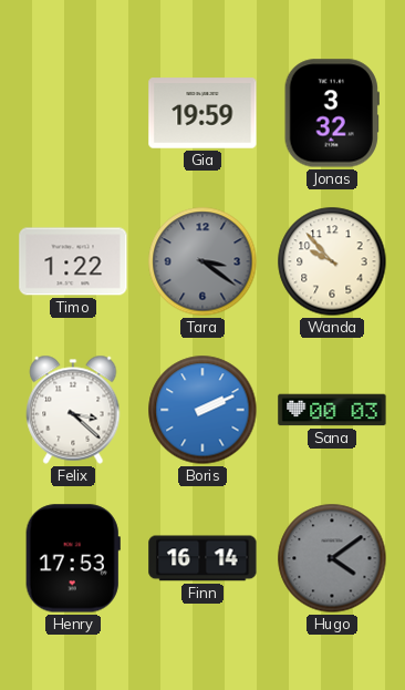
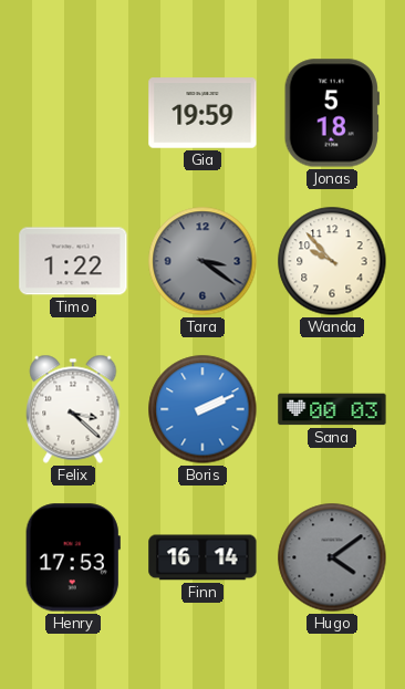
Jonas: 3:32 -> 5:18 (332, 113)
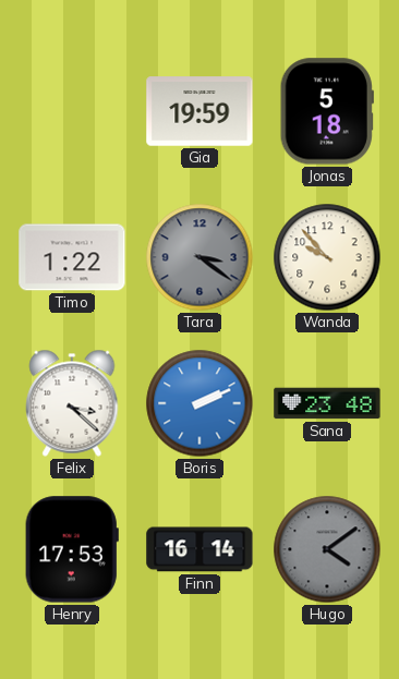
Sana: 00:03 -> 23:48 (327, 403)
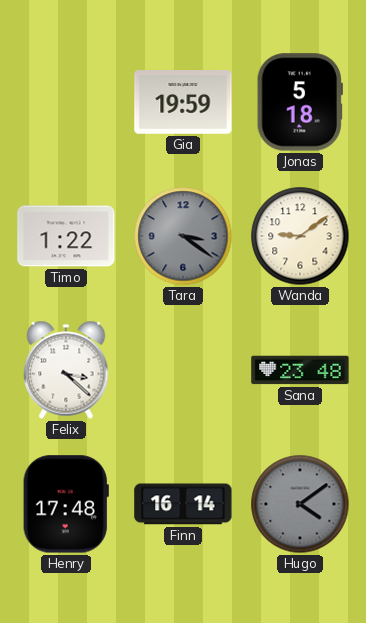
Wanda: 9:53 -> 9:09 (300, 236)
Boris: 2:11 -> none (199, 403)
Henry: 17:53 -> 17:48 (66, 504)
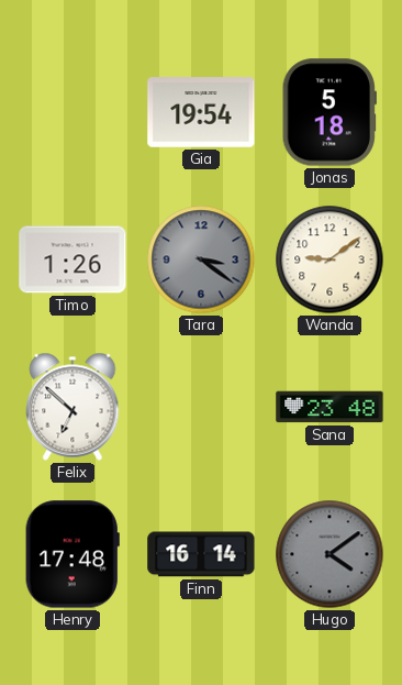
Gia: 19:59 -> 19:54 (201, 112)
Timo: 1:22 -> 1:26 (72, 259)
Felix: 3:22 -> 6:52 (72, 407)
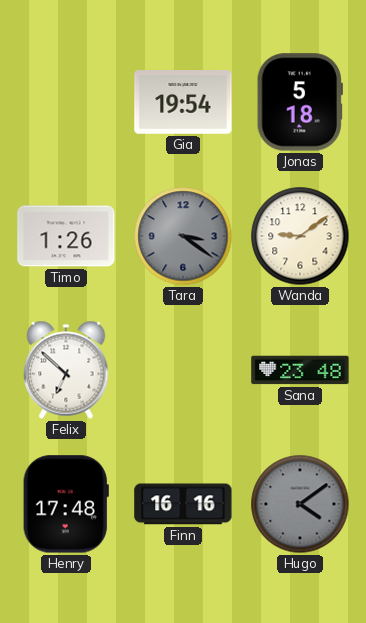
Finn: 16:14 -> 16:16 (183, 504)
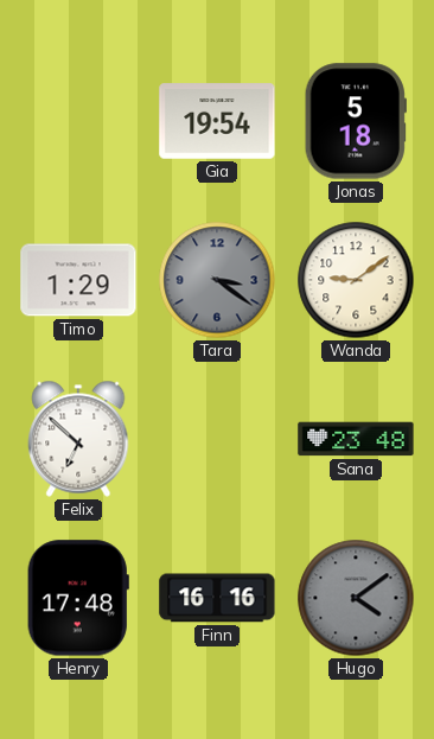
Timo: 1:26 -> 1:29 (78, 280)
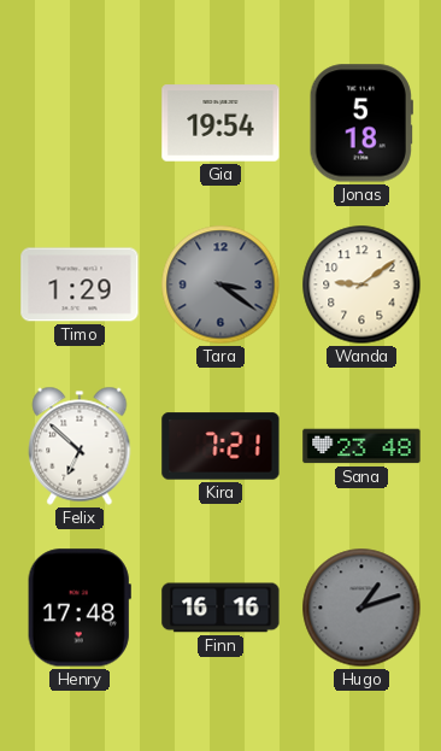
Kira: none -> 7:21 (220, 446)
Hugo: 4:09 -> 1:12 (361, 608)
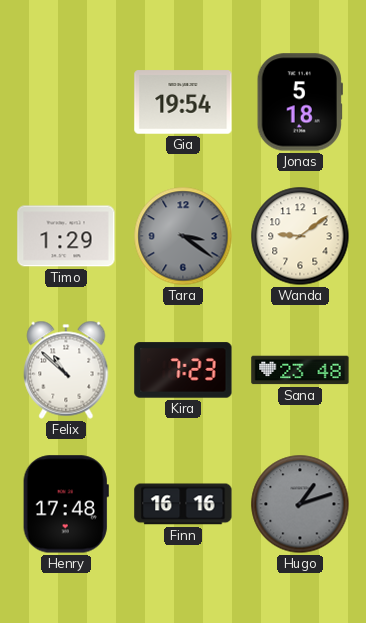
Felix: 6:52 -> 10:52 (66, 370)
Kira: 7:21 -> 7:23 (183, 370)
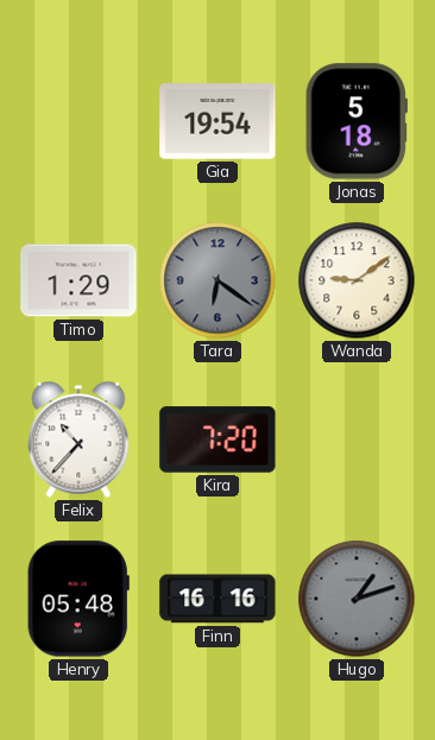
Tara: 3:21 -> 6:21 (218, 280)
Felix: 10:52 -> 10:37 (78, 439)
Kira: 7:23 -> 7:20 (218, 439)
Sana: 23:48 -> none (300, 370)
Henry: 17:48 -> 05:48 (78, 599)
